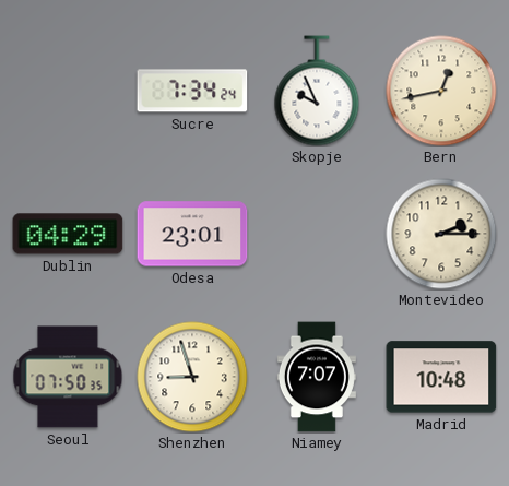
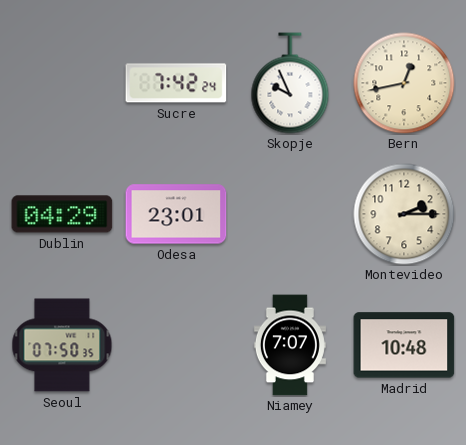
Sucre: 7:34 -> 7:42 (176, 83)
Shenzhen: 8:57 -> none (192, 377)
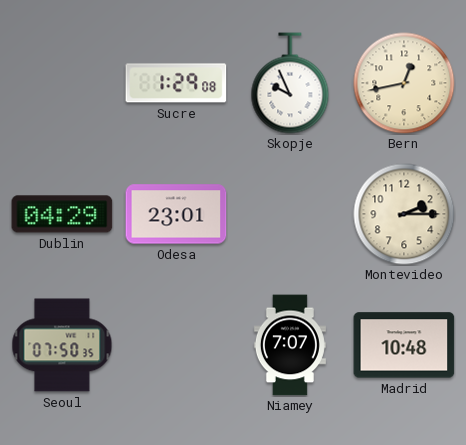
Sucre: 7:42 -> 1:29 (176, 83)
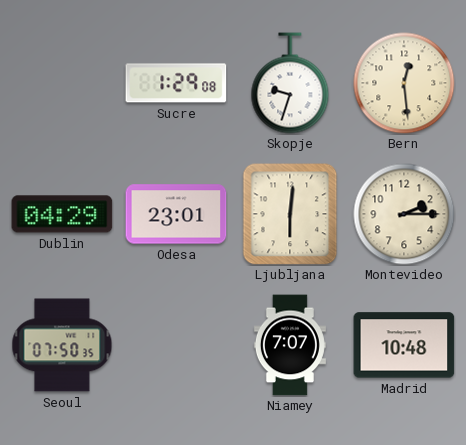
Skopje: 9:56 -> 9:33 (290, 83)
Bern: 12:43 -> 12:29 (404, 83)
Ljubljana: none -> 6:01 (290, 214)
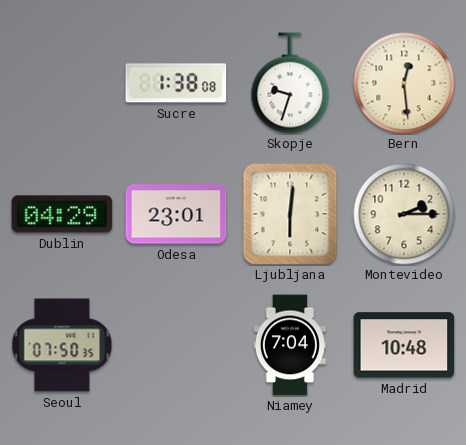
Sucre: 1:29 -> 1:38 (176, 83)
Niamey: 7:07 -> 7:04 (290, 345)
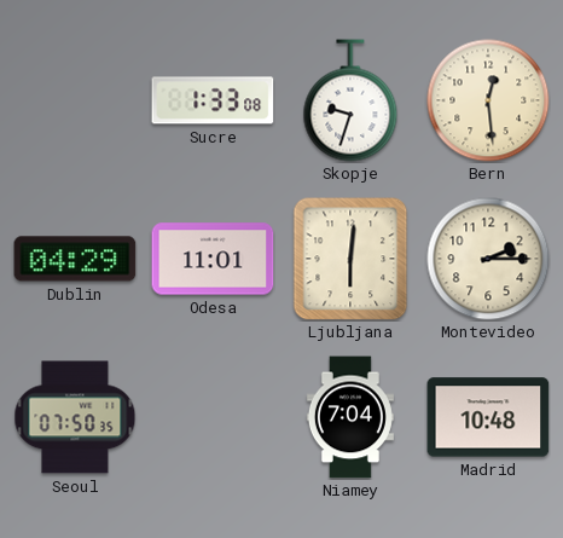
Sucre: 1:38 -> 1:33 (213, 100)
Odesa: 23:01 -> 11:01 (213, 259)
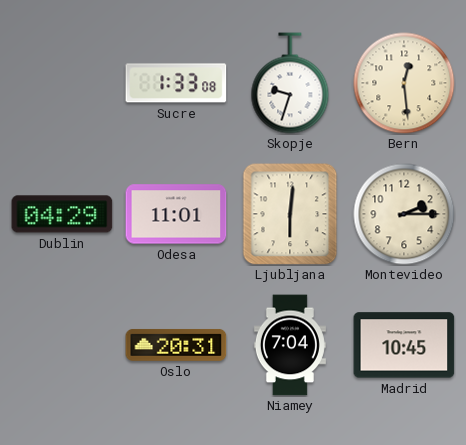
Seoul: 07:50 -> none (75, 417)
Oslo: none -> 20:31 (176, 345)
Madrid: 10:48 -> 10:45 (404, 345)
